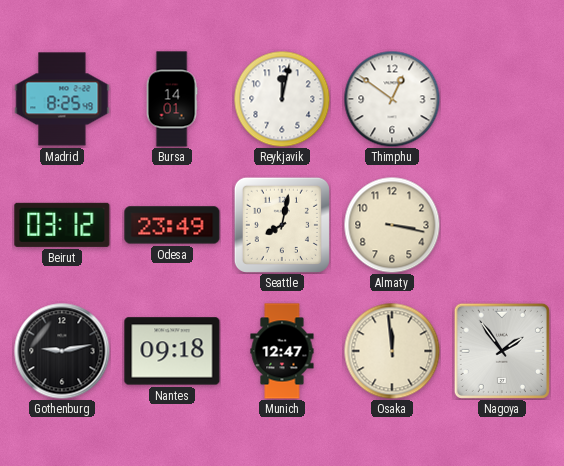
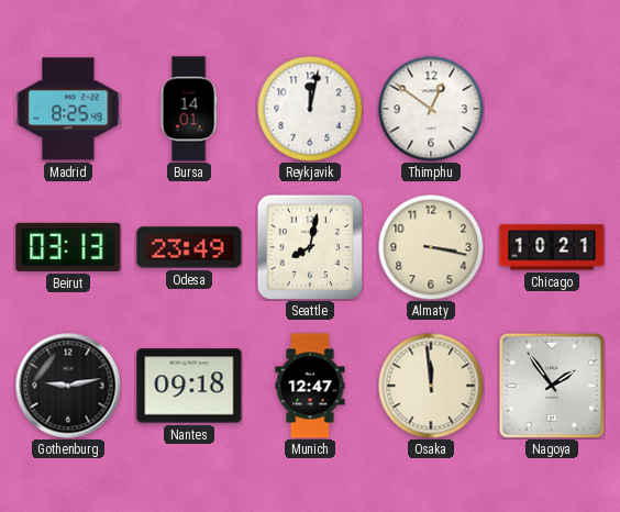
Beirut: 03:12 -> 03:13 (68, 247)
Chicago: none -> 10:21 (552, 247)
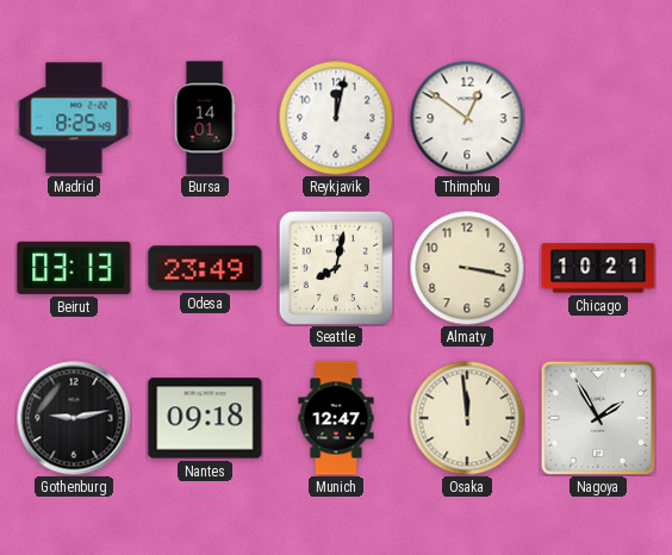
Nagoya: 1:54 -> 1:55 (598, 418)
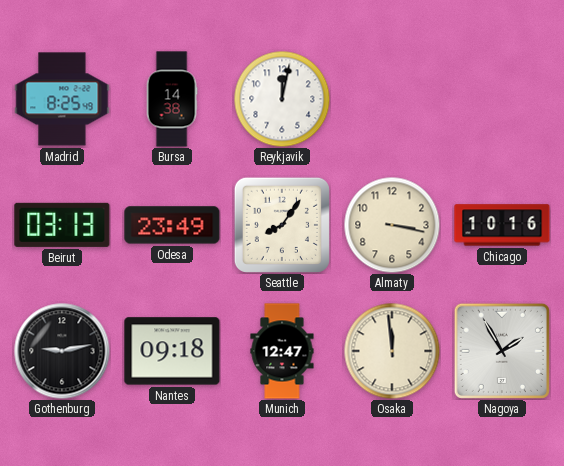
Bursa: 14:01 -> 14:38 (172, 99)
Thimphu: 12:51 -> none (467, 118)
Seattle: 8:02 -> 8:06 (282, 225)
Chicago: 10:21 -> 10:16 (502, 225)
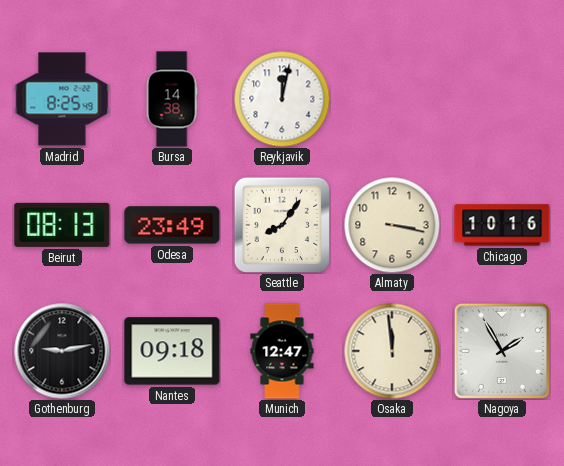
Beirut: 03:13 -> 08:13 (62, 225)
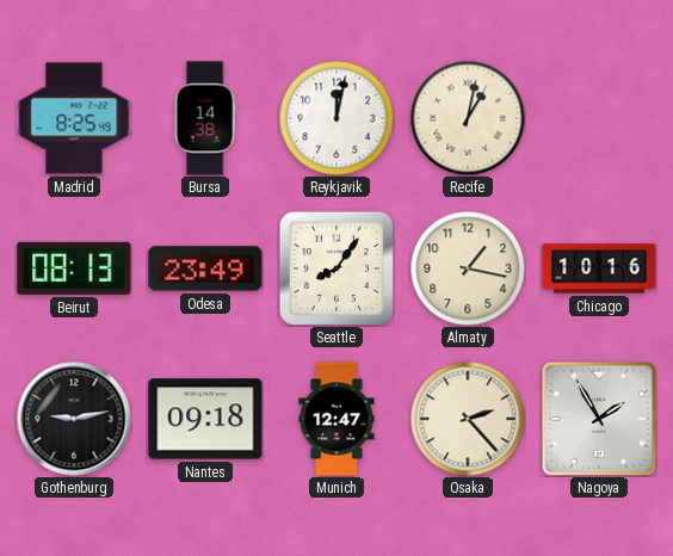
Recife: none -> 1:02 (468, 118)
Almaty: 3:17 -> 1:17 (468, 268)
Osaka: 11:59 -> 2:23 (468, 419)
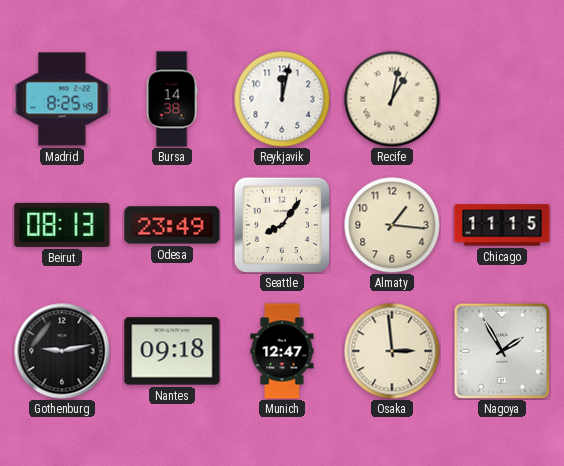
Almaty: 1:17 -> 1:16 (392, 225)
Chicago: 10:16 -> 11:15 (502, 225)
Osaka: 2:23 -> 2:59 (392, 351)
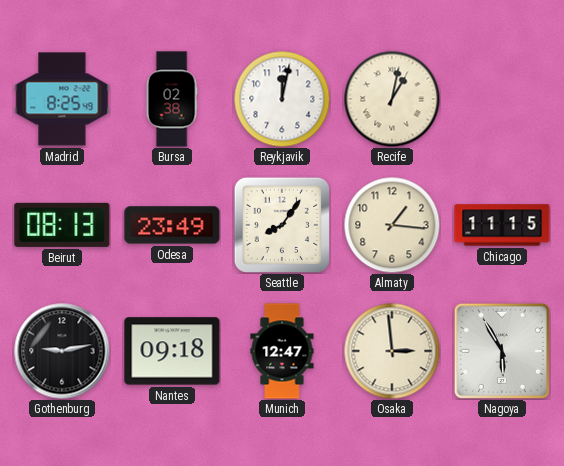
Bursa: 14:38 -> 02:38 (172, 99)
Nagoya: 1:55 -> 5:55 (502, 351)
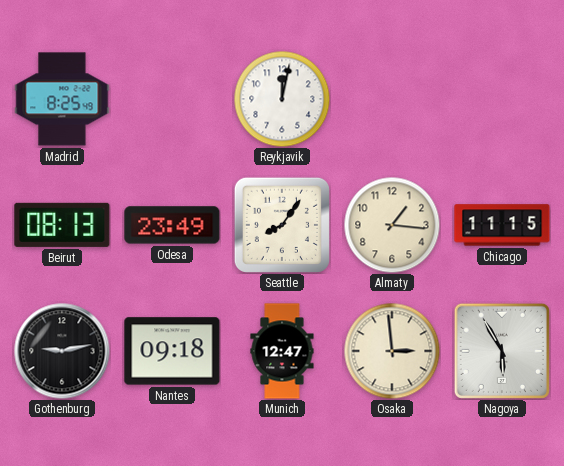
Bursa: 02:38 -> none (172, 99)
Recife: 1:02 -> none (392, 99)
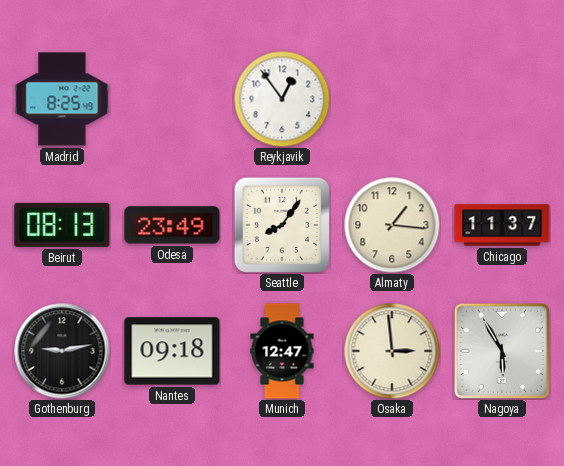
Reykjavik: 12:02 -> 12:54 (282, 99)
Chicago: 11:15 -> 11:37 (502, 225)
